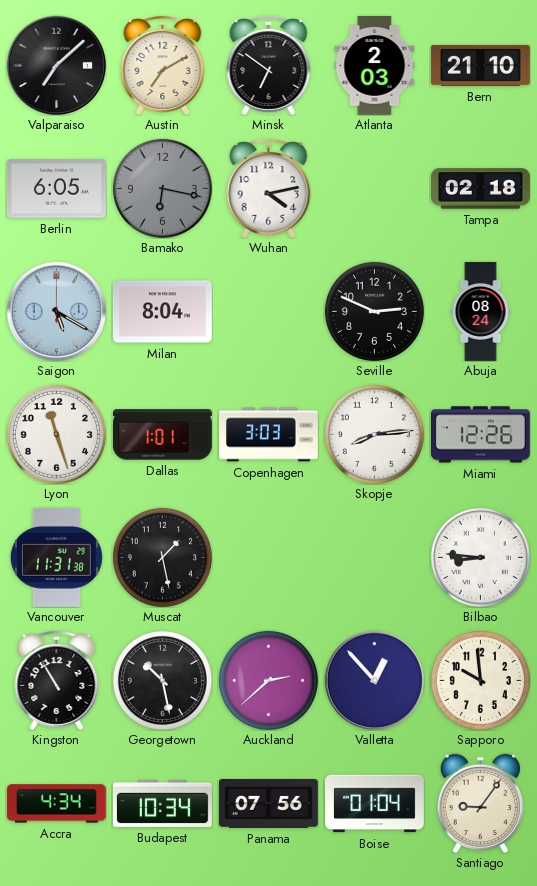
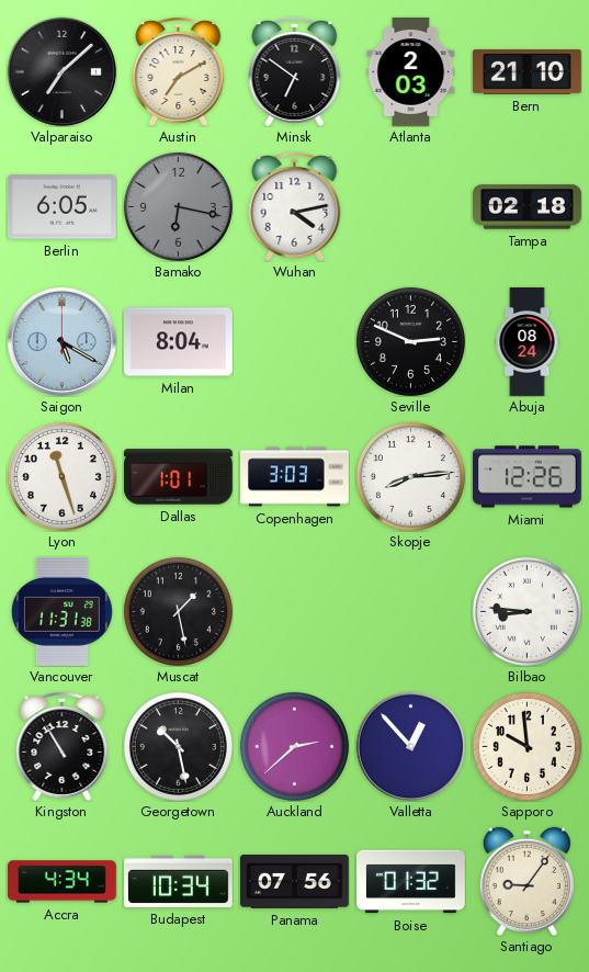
Boise: 01:04 -> 01:32 (411, 882)
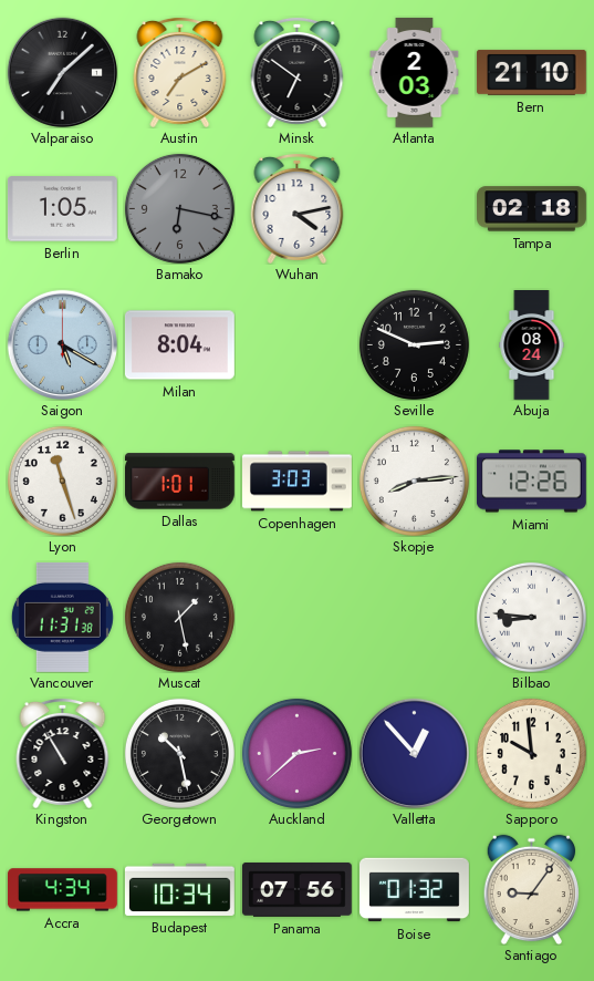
Berlin: 6:05 -> 1:05 (62, 209)
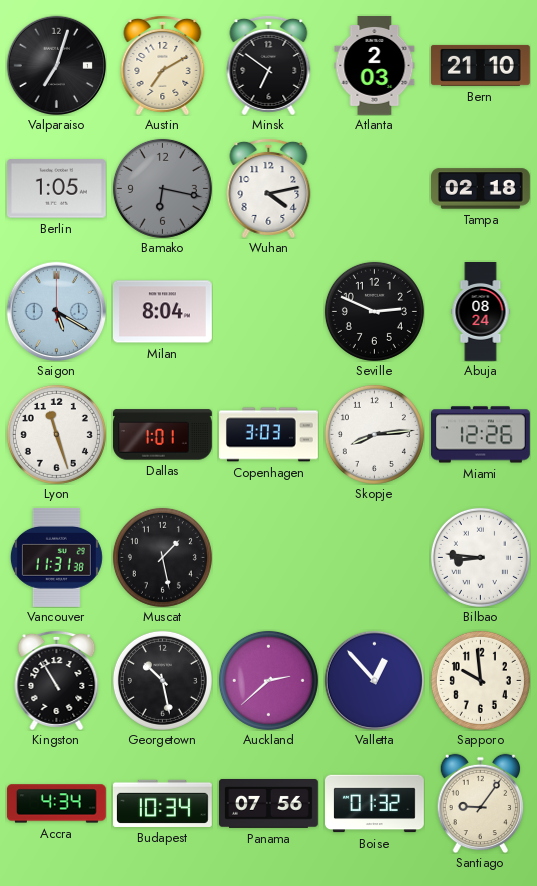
Valparaiso: 7:08 -> 7:03 (56, 65)
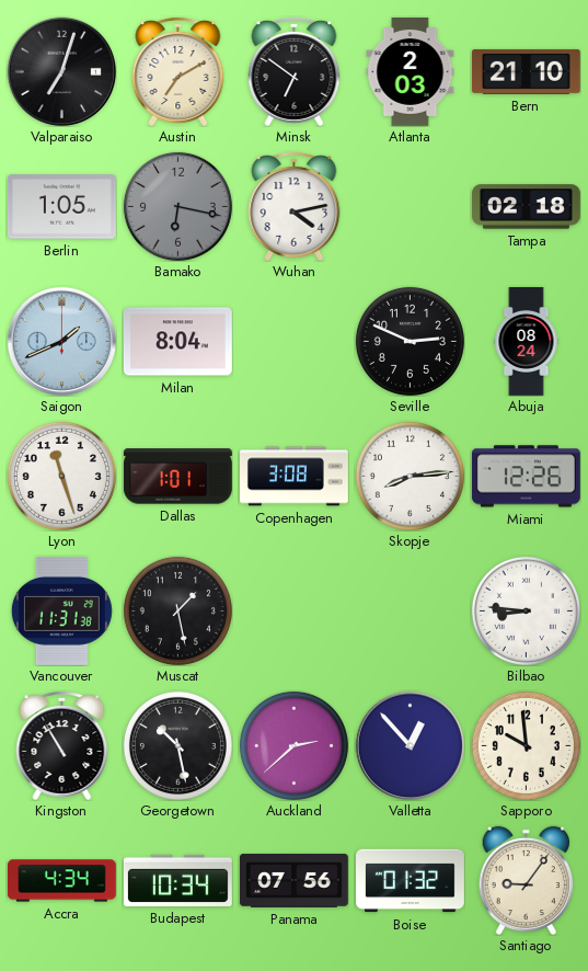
Saigon: 5:20 -> 1:41 (61, 341)
Copenhagen: 3:03 -> 3:08 (295, 477)
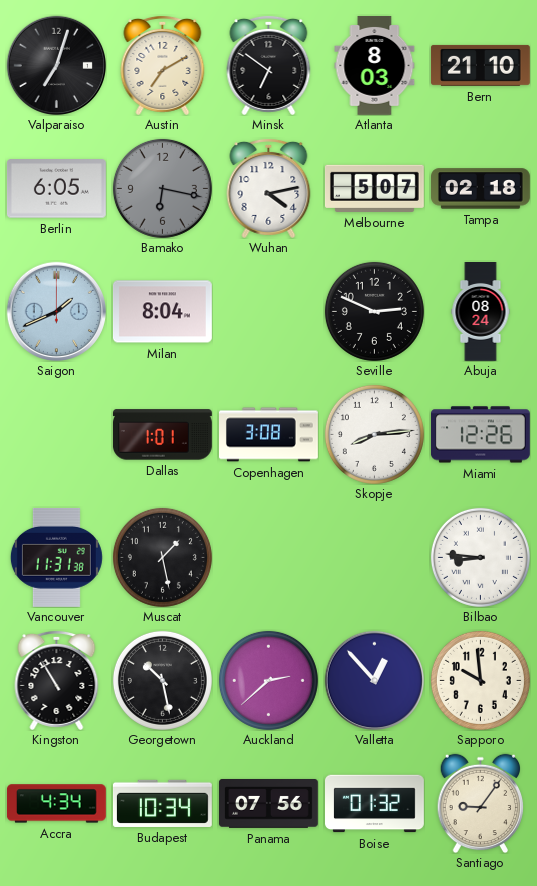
Atlanta: 2:03 -> 8:03 (375, 66)
Berlin: 1:05 -> 6:05 (56, 189)
Melbourne: none -> 5:07 (374, 188)
Lyon: 11:27 -> none (61, 476)
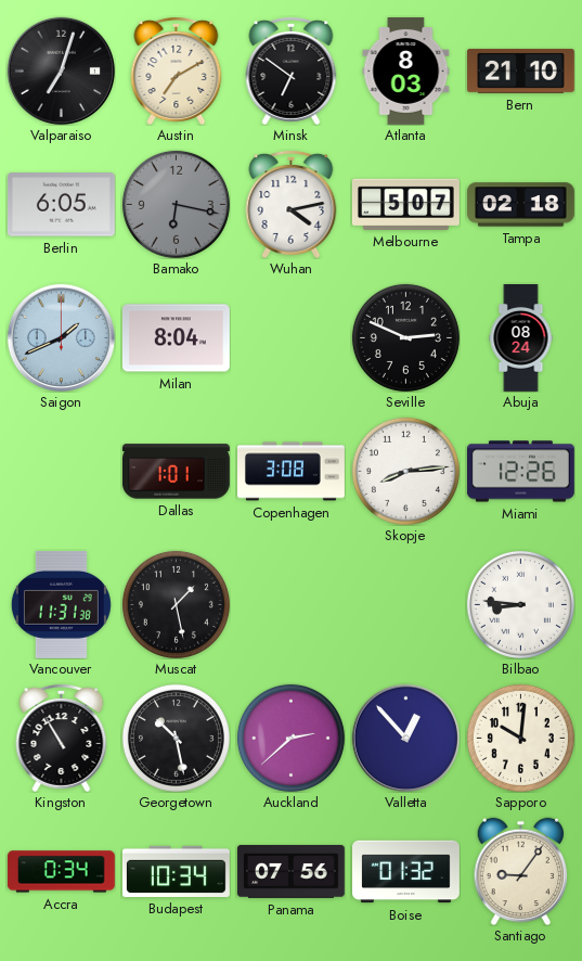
Sapporo: 9:59 -> 10:01 (520, 738)
Accra: 4:34 -> 0:34 (61, 872)
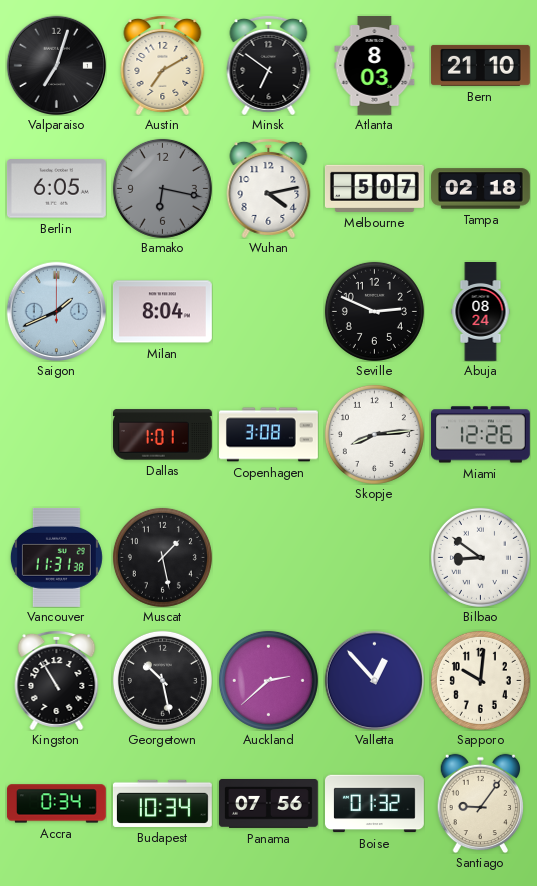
Bilbao: 8:46 -> 8:51 (480, 557)
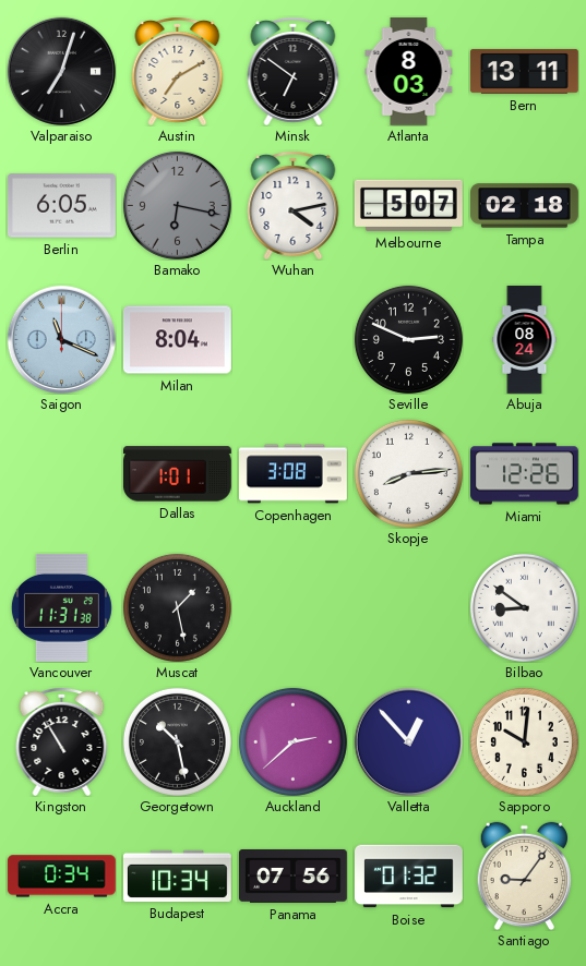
Bern: 21:10 -> 13:11 (524, 71)
Saigon: 1:41 -> 11:19 (61, 339)
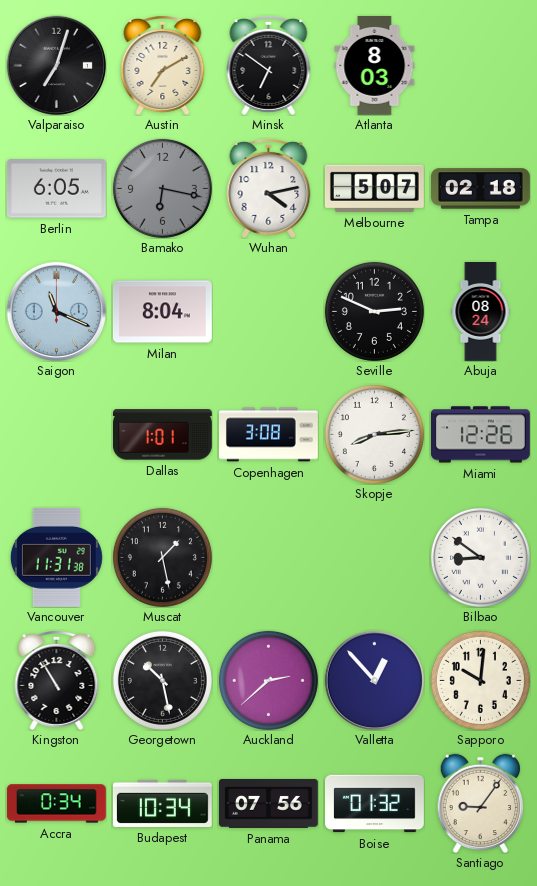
Bern: 13:11 -> none (524, 71)
